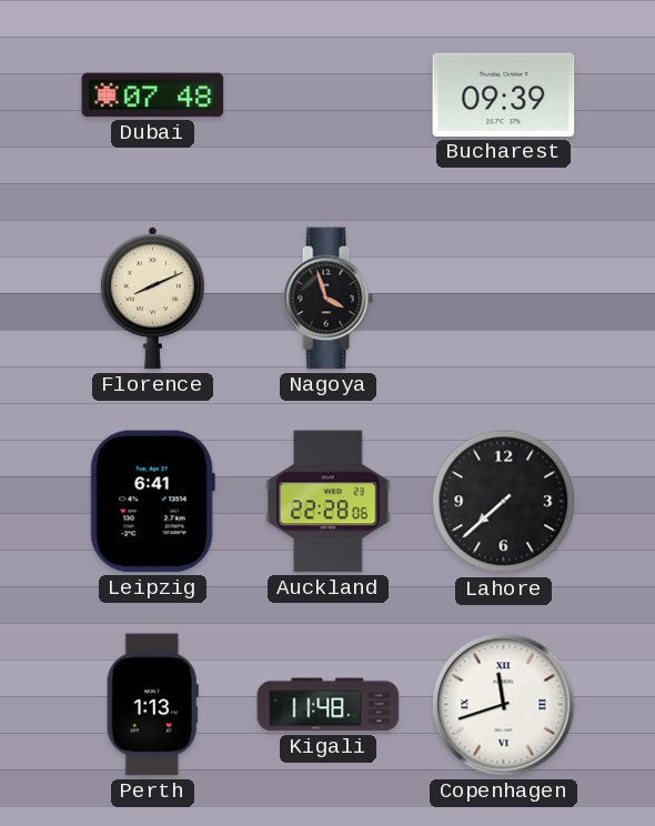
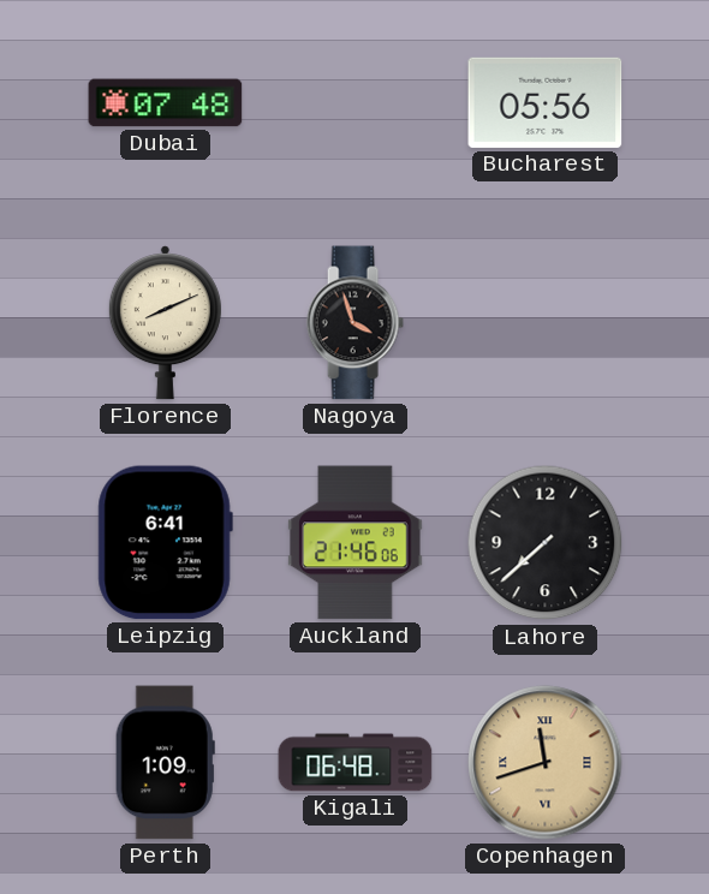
Bucharest: 09:39 -> 05:56 (546, 102)
Auckland: 22:28 -> 21:46 (356, 543)
Perth: 1:13 -> 1:09 (165, 763)
Kigali: 11:48 -> 06:48 (356, 763)
Copenhagen dial: white -> champagne (546, 763)
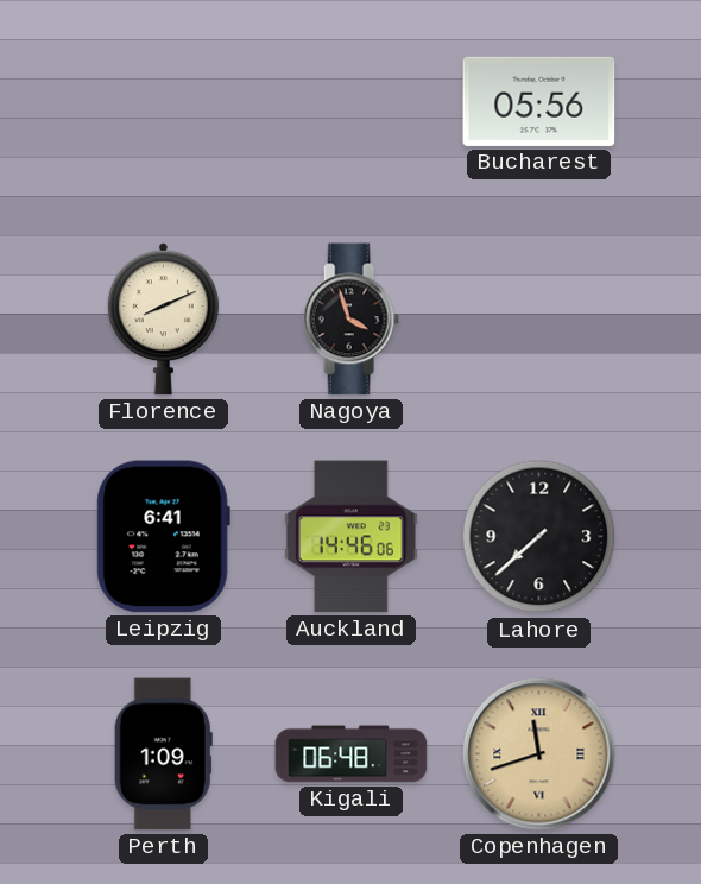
Dubai: 07:48 -> none (166, 103)
Auckland: 21:46 -> 14:46 (352, 537)
